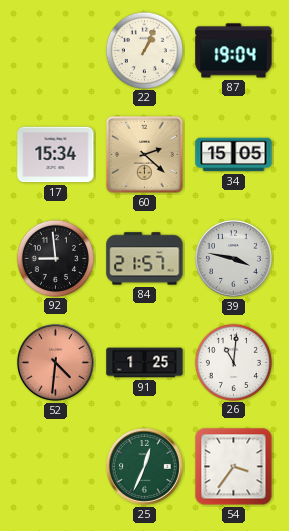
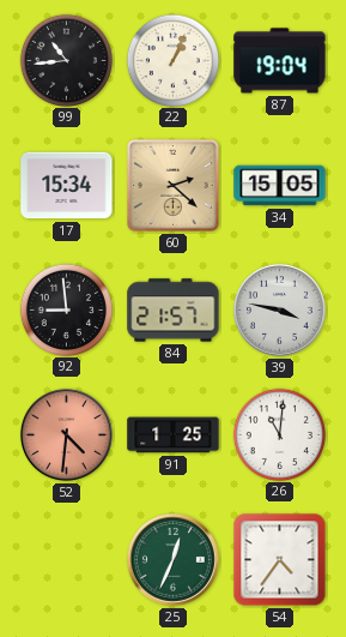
99: none -> 10:44 (66, 60)
54: 3:36 -> 4:36 (280, 560)
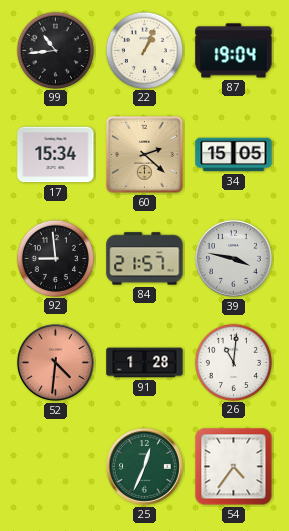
91: 1:25 -> 1:28 (145, 363)
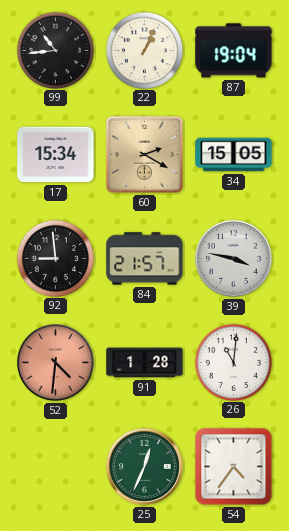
60: 2:22 -> 2:20 (145, 155)
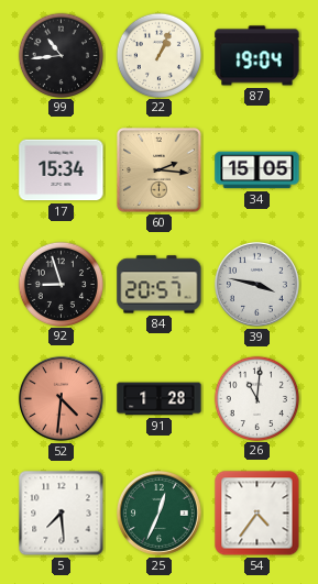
60: 2:20 -> 2:16 (160, 170)
92: 8:59 -> 8:57 (61, 284)
84: 21:57 -> 20:57 (160, 285)
5: none -> 7:29 (62, 514)
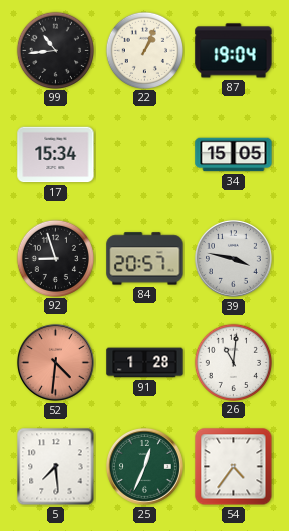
60: 2:16 -> none (160, 170)
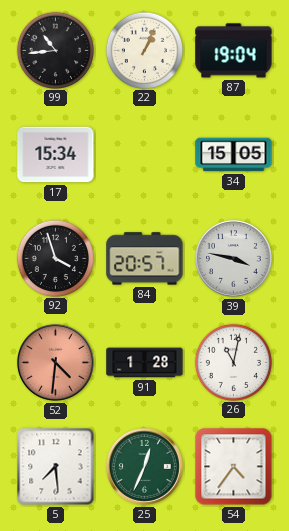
92: 8:57 -> 3:57 (55, 258)
26: 11:01 -> 11:02 (233, 362)
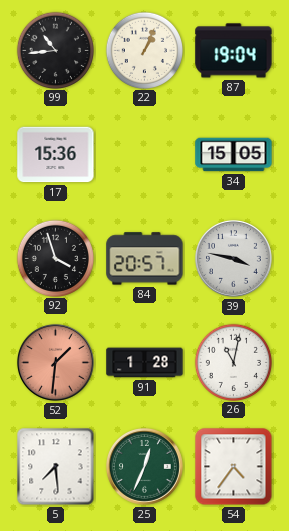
17: 15:34 -> 15:36 (56, 155)
52: 4:31 -> 1:31 (55, 362)
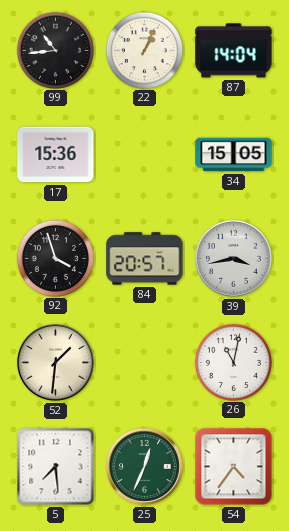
87: 19:04 -> 14:04 (234, 51)
39: 3:47 -> 3:43 (233, 258)
52 dial: salmon -> cream (55, 362)
91: 1:28 -> none (145, 363)
